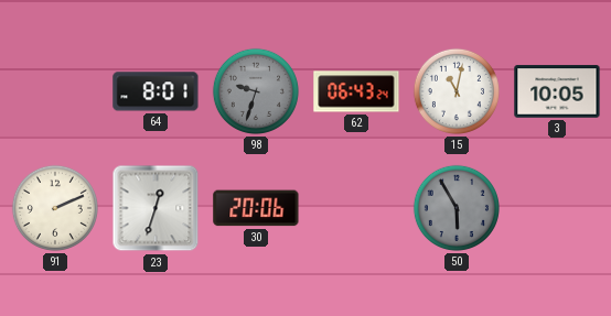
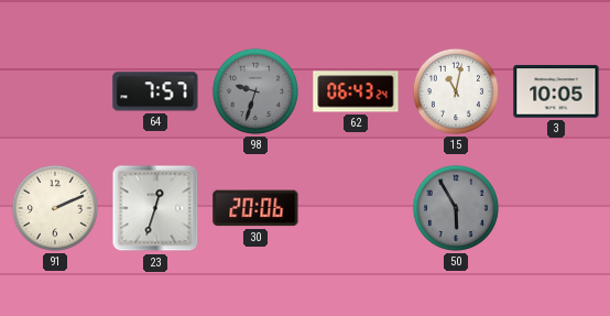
64: 8:01 -> 7:57 (155, 91)
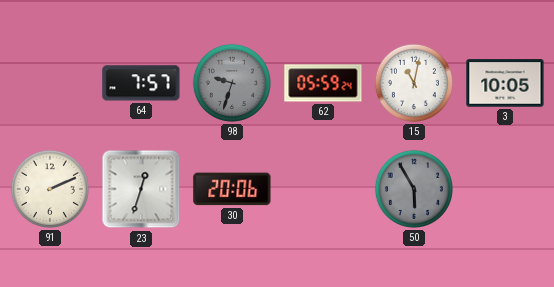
62: 06:43 -> 05:59 (323, 83)
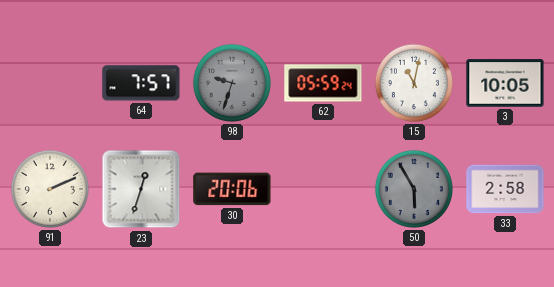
33: none -> 2:58 (505, 189)
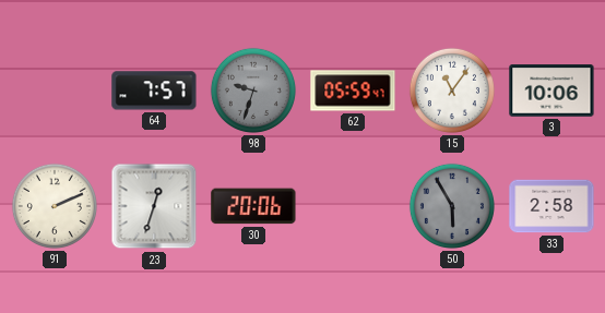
62: 05:59:24 -> 05:59:47 (353, 91)
15: 11:02 -> 11:06 (452, 91)
3: 10:05 -> 10:06 (551, 91)
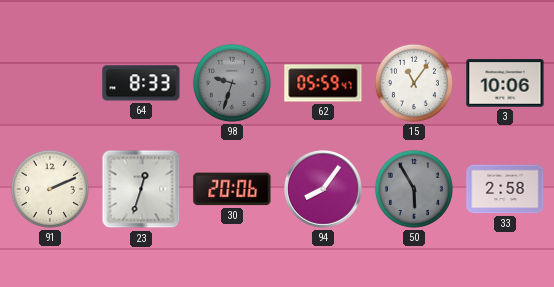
64: 7:57 -> 8:33 (141, 83)
94: none -> 8:06 (324, 190)
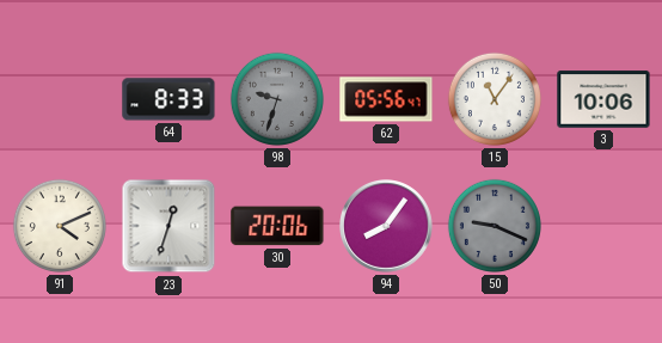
62: 05:59 -> 05:56 (386, 99)
91: 2:11 -> 4:11 (60, 226)
50: 5:55 -> 9:19 (495, 226)
33: 2:58 -> none (505, 189)
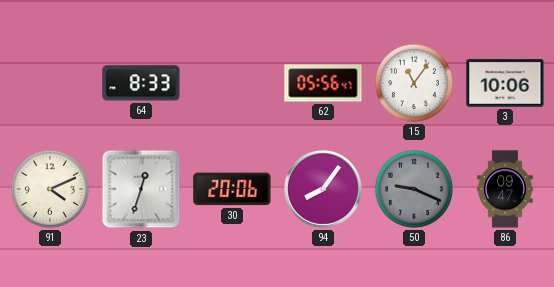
98: 9:33 -> none (277, 99)
86: none -> 09:47 (505, 189)
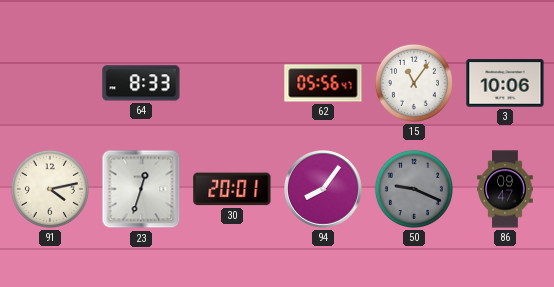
91: 4:11 -> 4:13 (50, 189)
30: 20:06 -> 20:01 (232, 189)
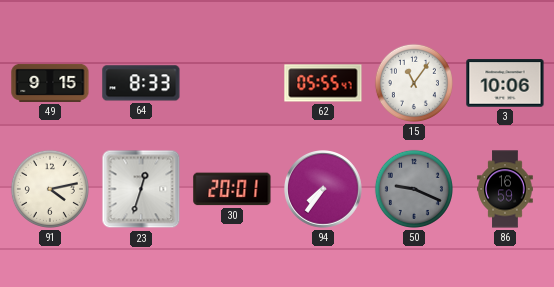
49: none -> 9:15 (50, 83)
62: 05:56 -> 05:55 (323, 83)
94: 8:06 -> 7:36 (324, 190)
86: 09:47 -> 16:59 (505, 189)
